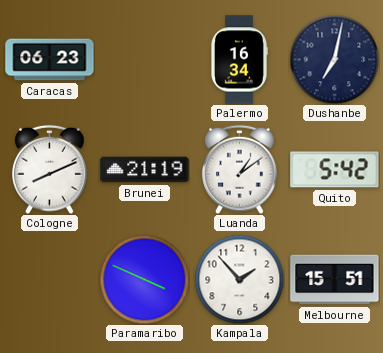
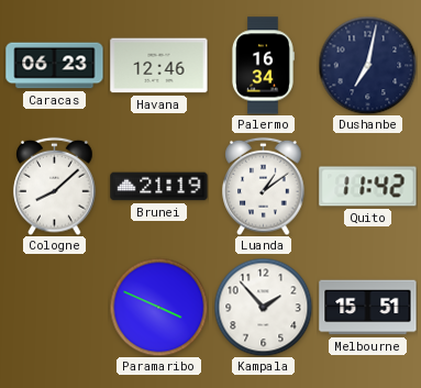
Havana: none -> 12:46 (159, 66)
Cologne: 8:11 -> 8:08 (55, 186)
Quito: 5:42 -> 11:42 (368, 187)
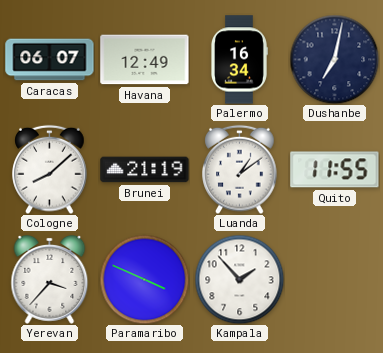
Caracas: 06:23 -> 06:07 (50, 60)
Havana: 12:46 -> 12:49 (145, 60)
Quito: 11:42 -> 11:55 (335, 170)
Yerevan: none -> 3:37 (50, 280)
Melbourne: 15:51 -> none (368, 308)
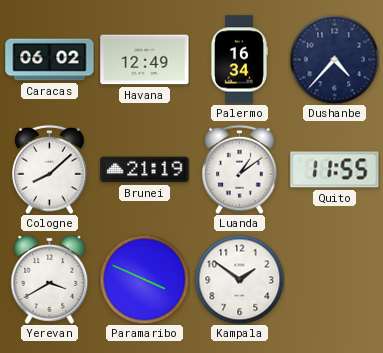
Caracas: 06:07 -> 06:02 (50, 60)
Dushanbe: 7:02 -> 4:37 (334, 59)
Yerevan: 3:37 -> 3:40 (50, 280)
Kampala: 1:53 -> 1:51 (239, 279)
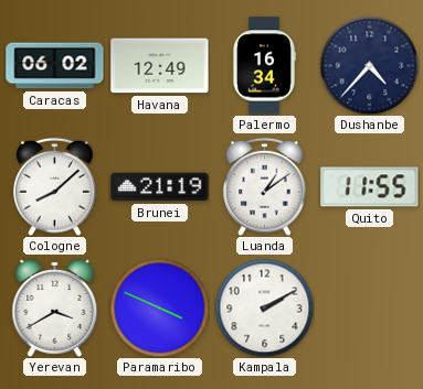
Kampala: 1:51 -> 2:10 (264, 307)
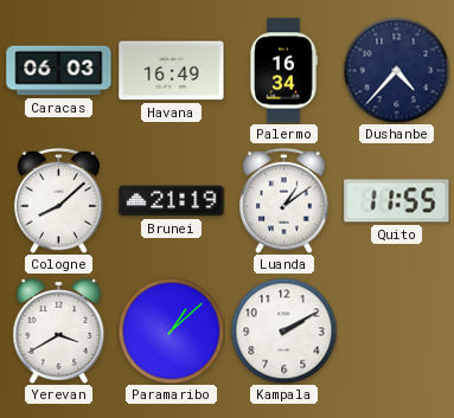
Caracas: 06:02 -> 06:03 (59, 71)
Havana: 12:49 -> 16:49 (172, 71)
Paramaribo: 3:49 -> 1:08 (171, 330)
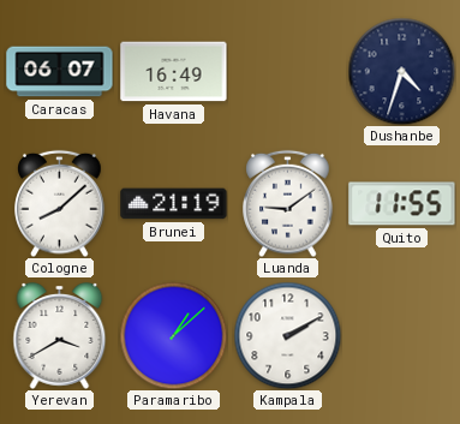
Caracas: 06:03 -> 06:07 (60, 72)
Palermo: 16:34 -> none (283, 71)
Dushanbe: 4:37 -> 4:33 (401, 71)
Luanda: 1:09 -> 9:09 (288, 203)
